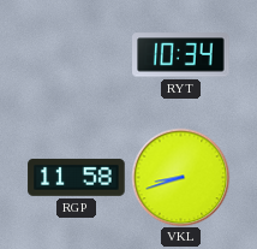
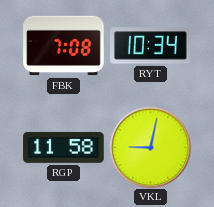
FBK: none -> 7:08 (64, 46)
VKL: 8:42 -> 9:02 (150, 147)
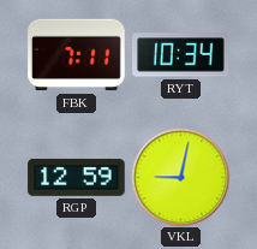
FBK: 7:08 -> 7:11 (77, 55)
RGP: 11:58 -> 12:59 (77, 177)
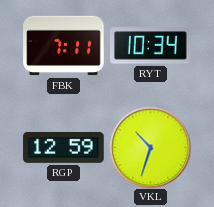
VKL: 9:02 -> 10:33 (150, 147)
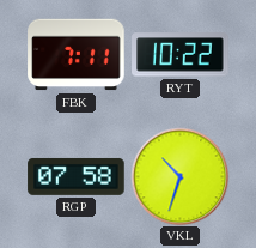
RYT: 10:34 -> 10:22 (181, 55)
RGP: 12:59 -> 07:58 (77, 176)
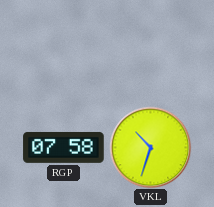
FBK: 7:11 -> none (77, 55)
RYT: 10:22 -> none (181, 55)
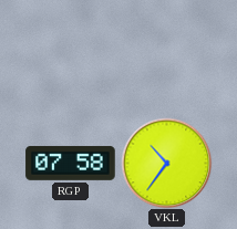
VKL: 10:33 -> 10:36 (166, 163)
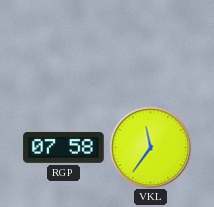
VKL: 10:36 -> 11:36 (150, 147)
